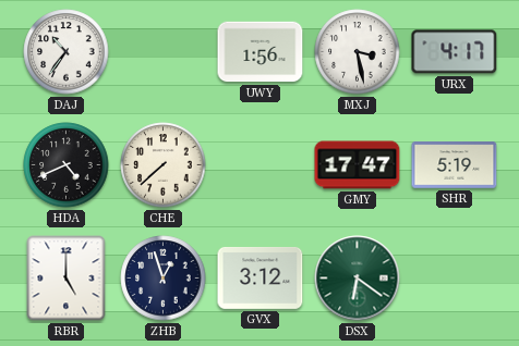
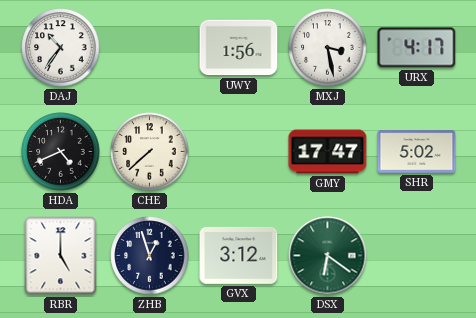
SHR: 5:19 -> 5:02 (417, 152)
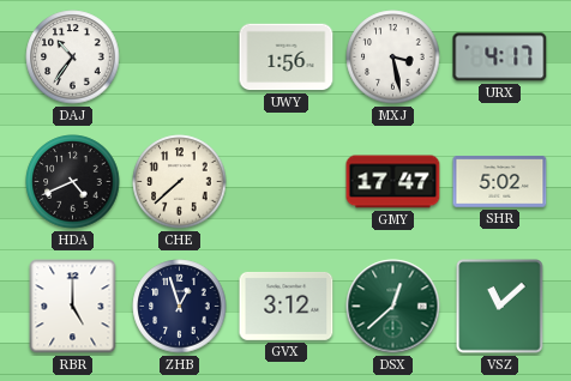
DSX: 6:21 -> 12:38 (393, 307)
VSZ: none -> 11:08 (500, 307)
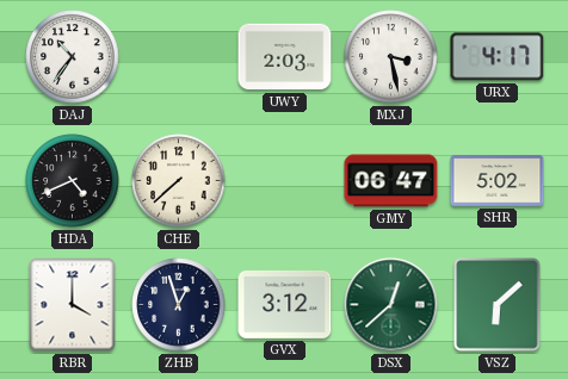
UWY: 1:56 -> 2:03 (285, 57)
GMY: 17:47 -> 06:47 (391, 181)
RBR: 5:00 -> 4:00 (73, 305)
VSZ: 11:08 -> 6:08 (498, 305)
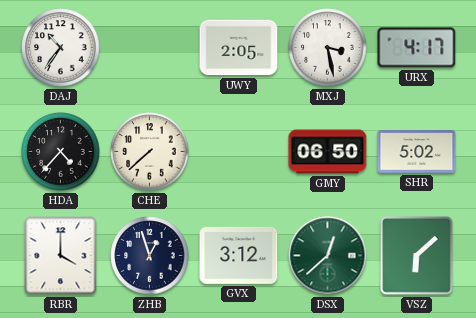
UWY: 2:03 -> 2:05 (239, 48)
HDA: 4:41 -> 4:37 (61, 152)
GMY: 06:47 -> 06:50 (328, 152)
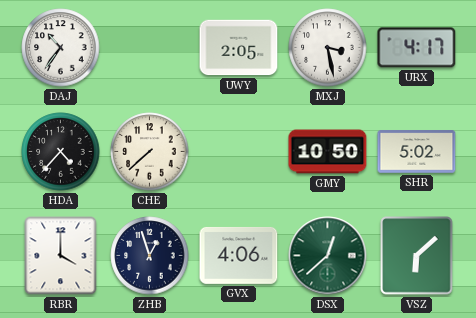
GMY: 06:50 -> 10:50 (328, 152)
GVX: 3:12 -> 4:06 (239, 255)
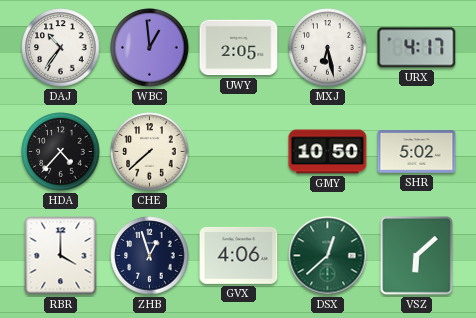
WBC: none -> 12:59 (150, 48)
MXJ: 3:28 -> 6:28 (328, 48)
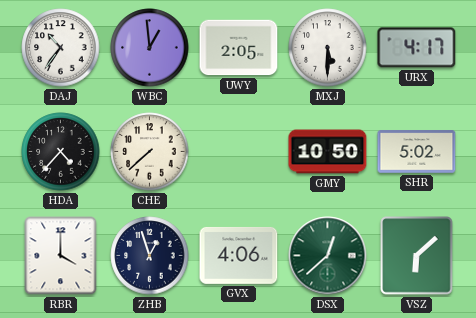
MXJ: 6:28 -> 5:30 (328, 48)
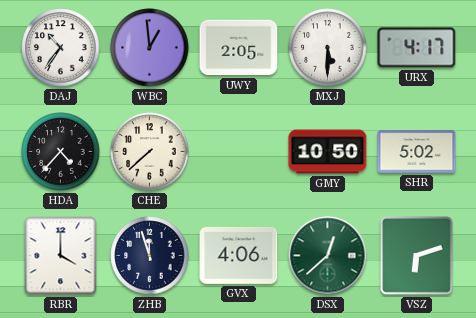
ZHB: 12:57 -> 11:57 (150, 256)
VSZ: 6:08 -> 6:12 (417, 256)
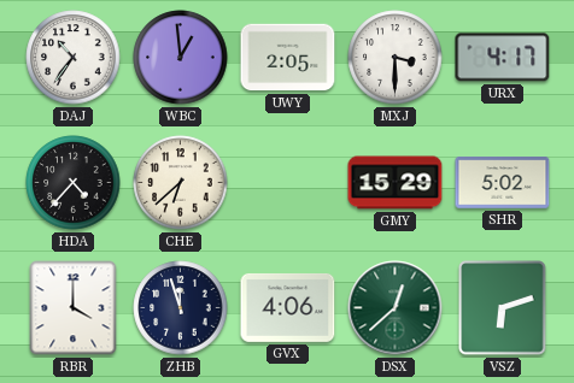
MXJ: 5:30 -> 3:30 (396, 58)
CHE: 7:38 -> 6:38 (181, 183)
GMY: 10:50 -> 15:29 (396, 183)
